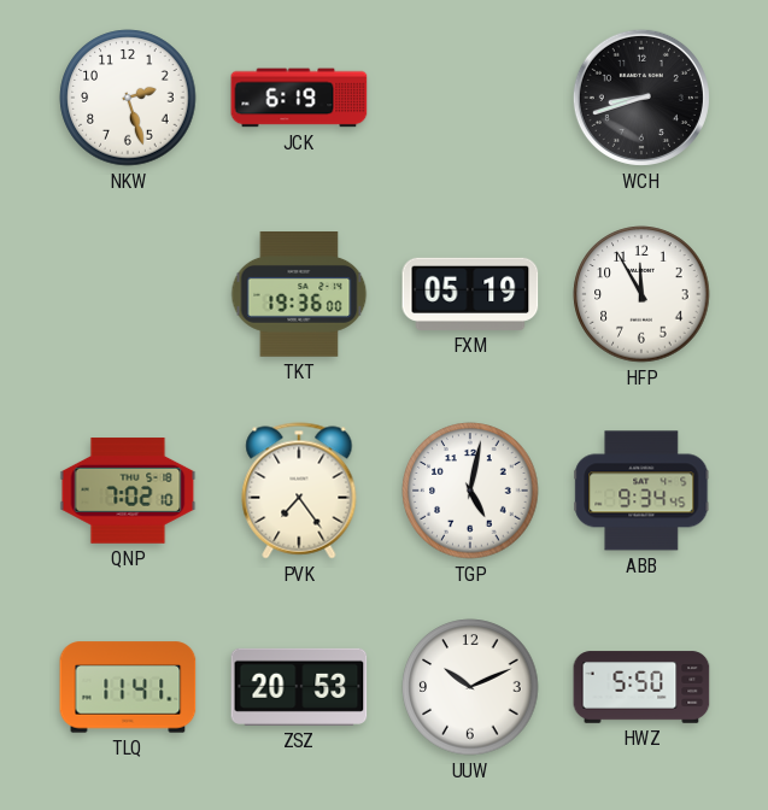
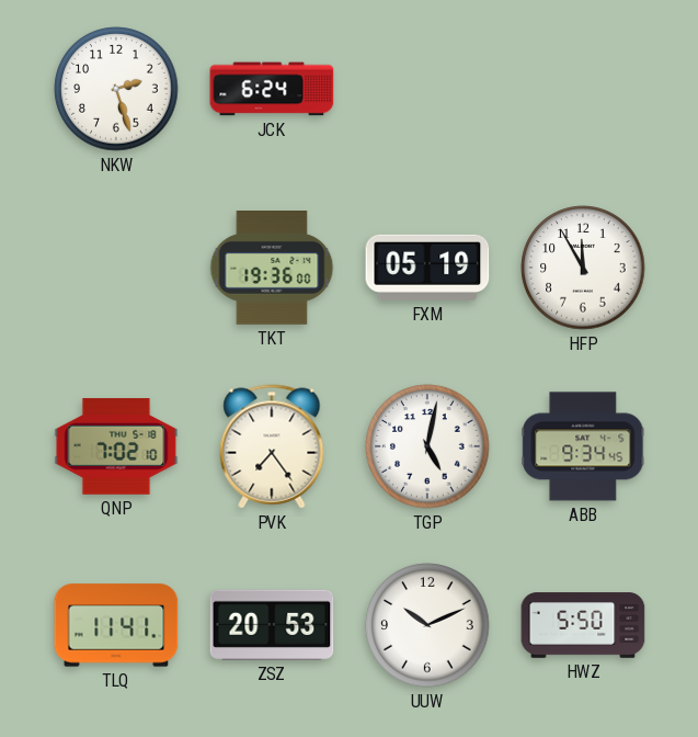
JCK: 6:19 -> 6:24 (272, 89)
WCH: 8:42 -> none (641, 98)
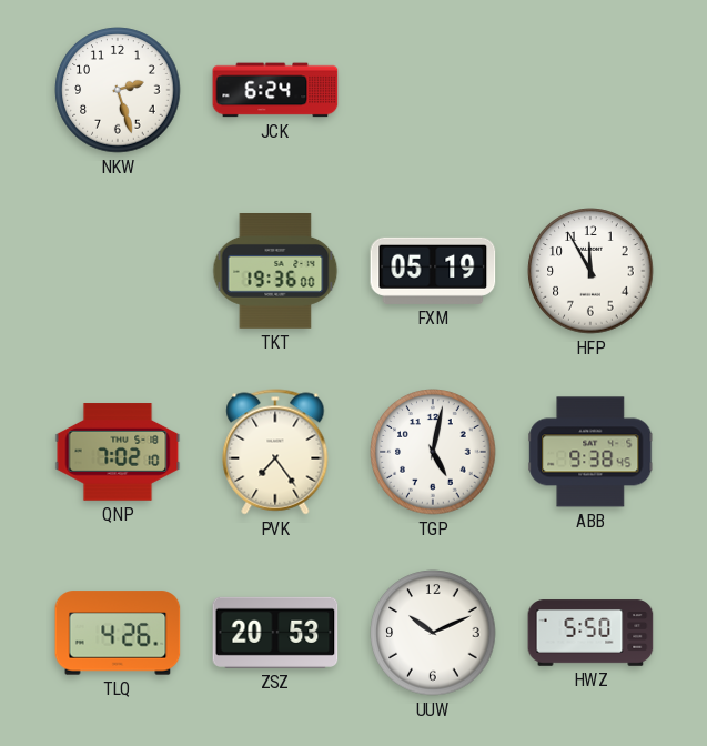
ABB: 9:34 -> 9:38 (590, 452)
TLQ: 11:41 -> 4:26 (118, 633)
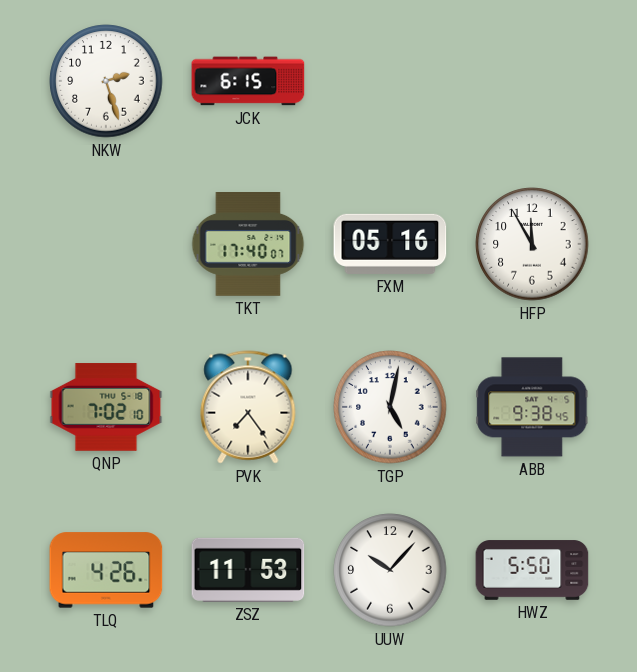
JCK: 6:24 -> 6:15 (248, 81)
TKT: 19:36 -> 17:40 (248, 245)
FXM: 05:19 -> 05:16 (390, 244)
ZSZ: 20:53 -> 11:53 (248, 570)
UUW: 10:11 -> 10:07 (390, 570)
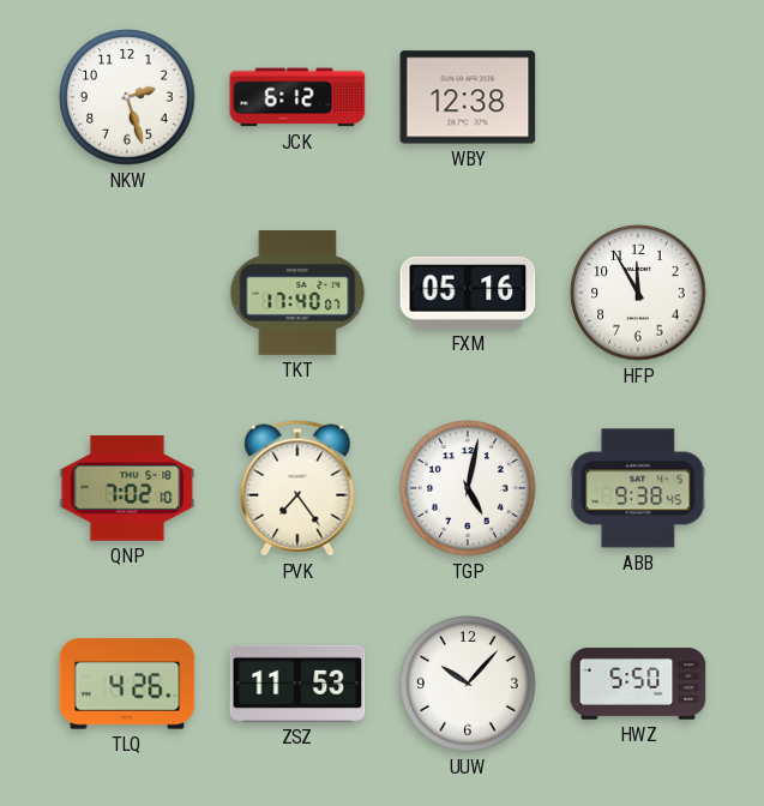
JCK: 6:15 -> 6:12 (297, 97)
WBY: none -> 12:38 (468, 97)
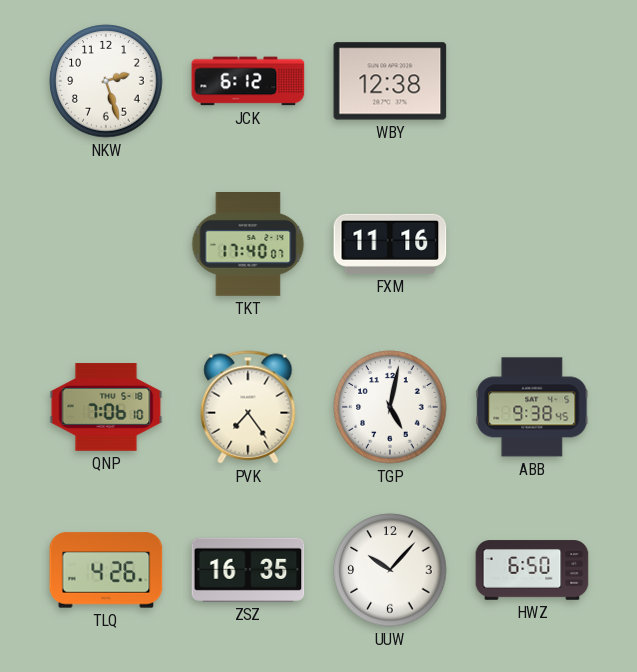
FXM: 05:16 -> 11:16 (390, 244)
HFP: 11:55 -> none (638, 293)
QNP: 7:02 -> 7:06 (106, 407)
ZSZ: 11:53 -> 16:35 (248, 570)
HWZ: 5:50 -> 6:50 (532, 570)
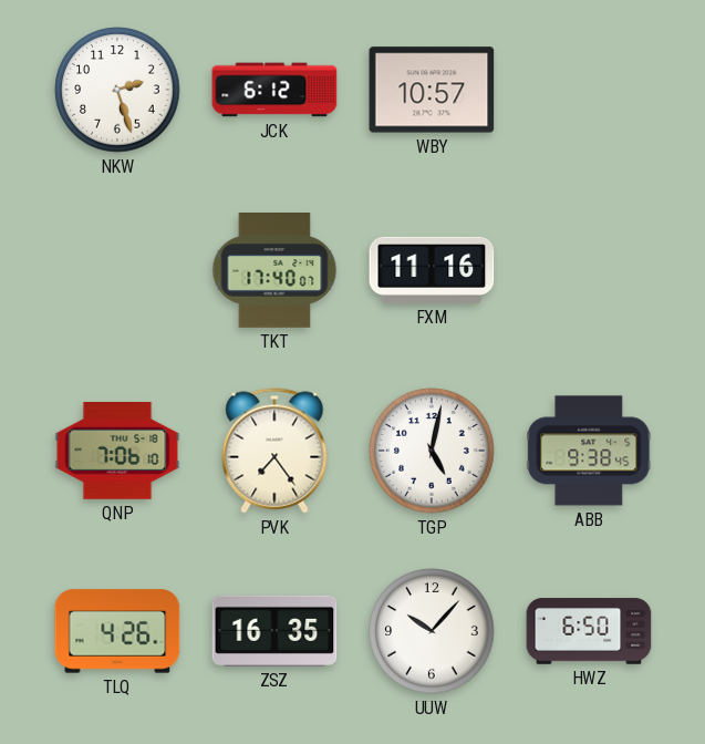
WBY: 12:38 -> 10:57 (432, 90)
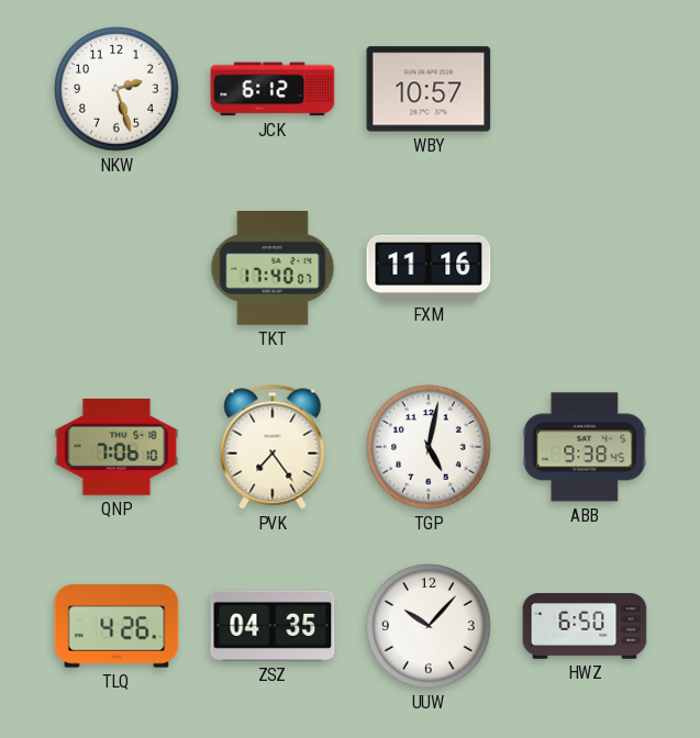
ZSZ: 16:35 -> 04:35 (273, 626)
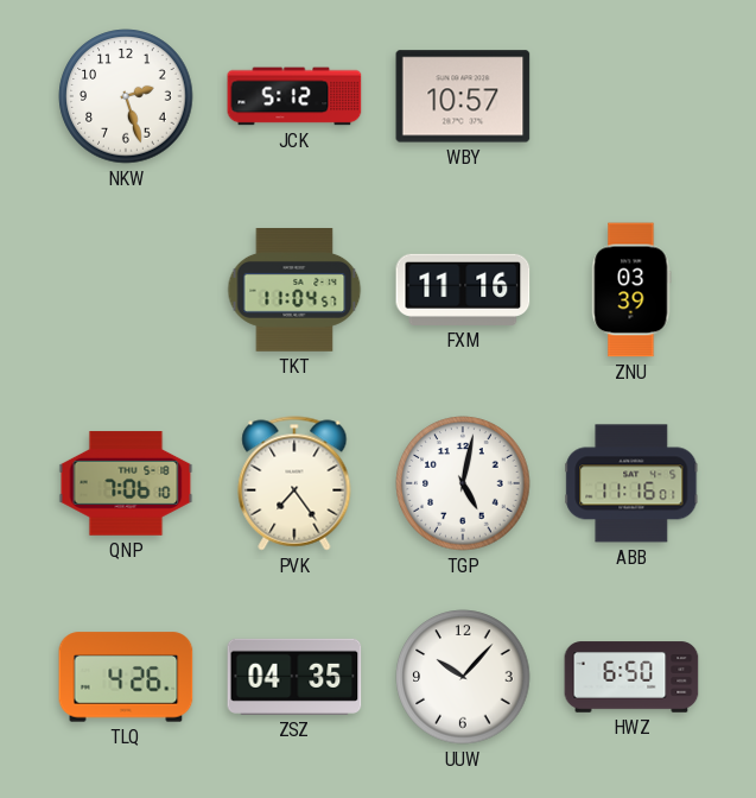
JCK: 6:12 -> 5:12 (294, 96)
TKT: 17:40 -> 11:04 (294, 291)
ZNU: none -> 03:39 (631, 290)
ABB: 9:38 -> 11:16 (631, 483)
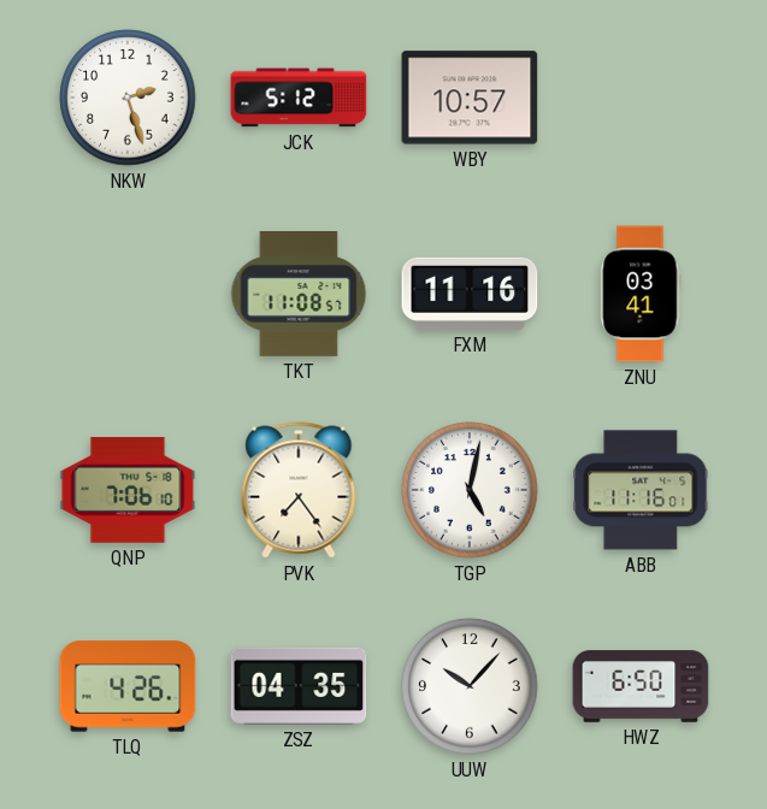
TKT: 11:04 -> 11:08 (299, 295)
ZNU: 03:39 -> 03:41 (641, 294)
